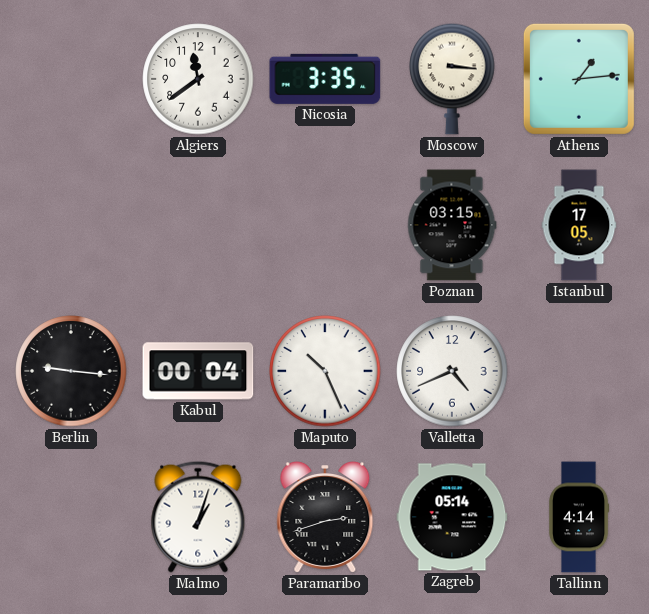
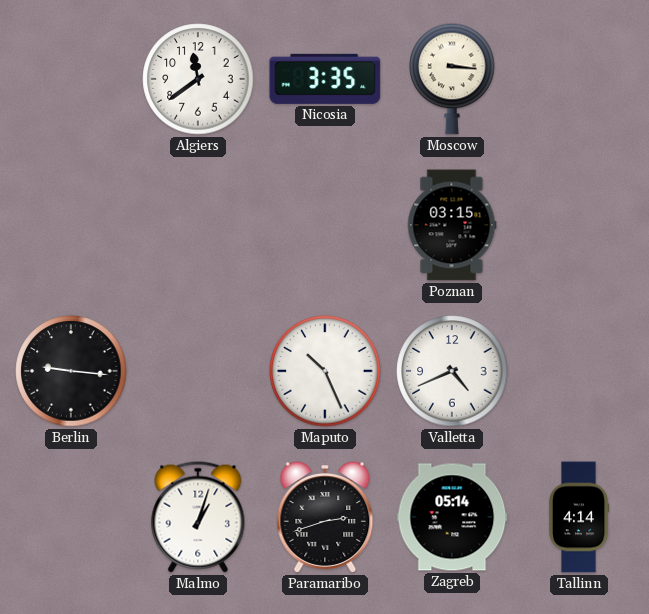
Athens: 1:14 -> none (579, 79)
Istanbul: 17:05 -> none (579, 225)
Kabul: 00:04 -> none (198, 371)
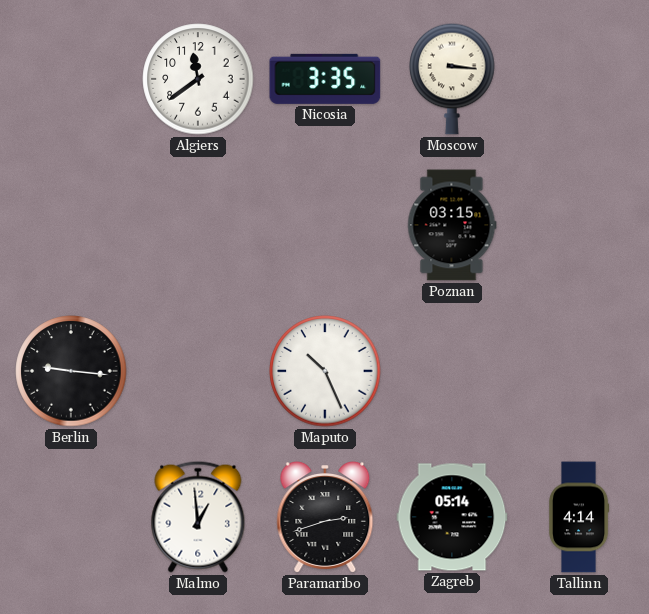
Valletta: 4:41 -> none (452, 371)
Malmo: 1:03 -> 12:59 (198, 517)
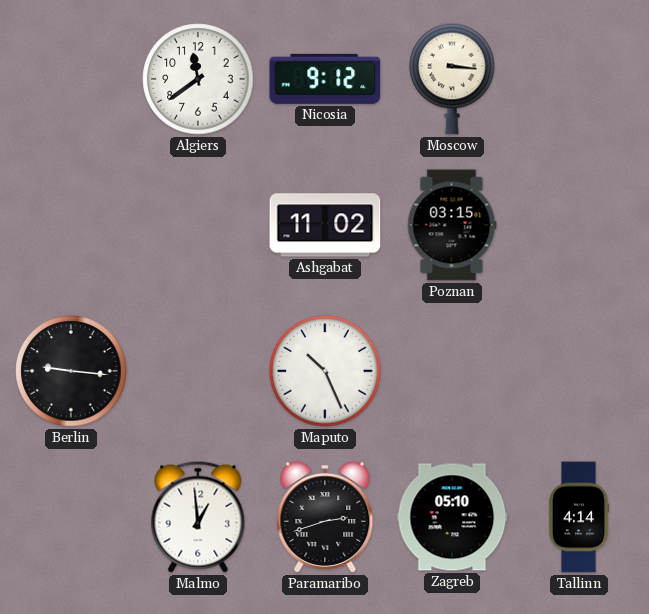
Nicosia: 3:35 -> 9:12 (325, 79)
Ashgabat: none -> 11:02 (325, 225)
Zagreb: 05:14 -> 05:10 (452, 517)
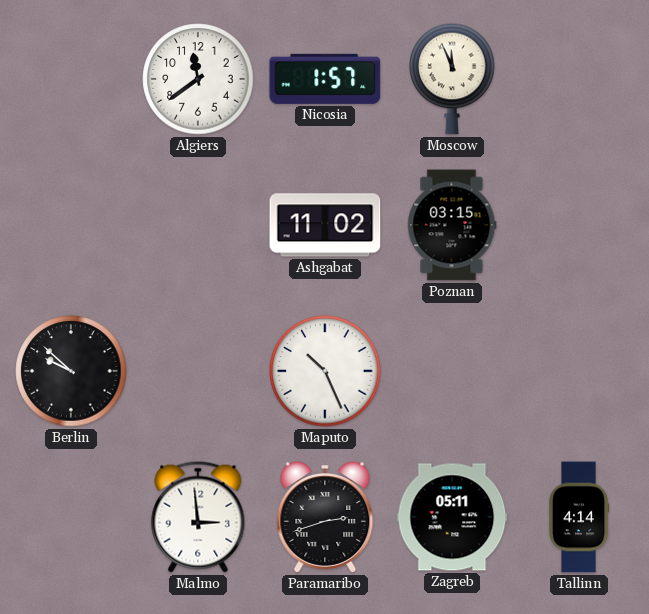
Nicosia: 9:12 -> 1:57 (325, 79)
Moscow: 3:16 -> 11:56 (452, 79)
Berlin: 9:16 -> 9:52 (71, 371)
Malmo: 12:59 -> 2:59 (198, 517)
Zagreb: 05:10 -> 05:11 (452, 517)
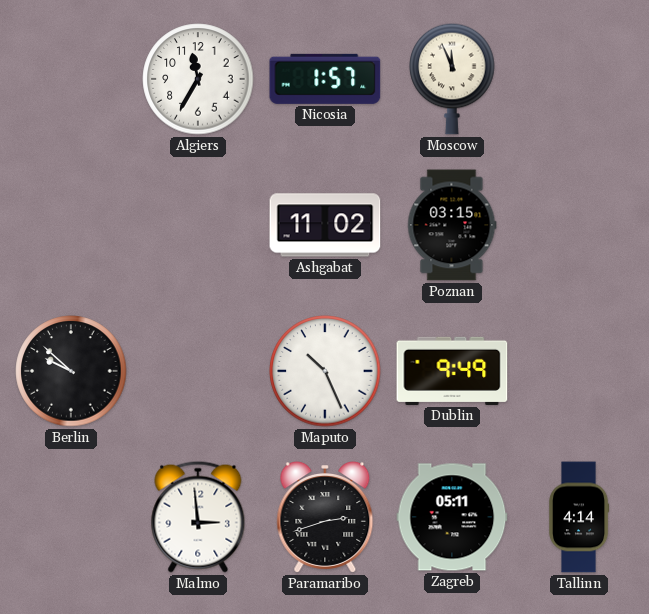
Algiers: 11:39 -> 11:35 (198, 79)
Dublin: none -> 9:49 (452, 371)
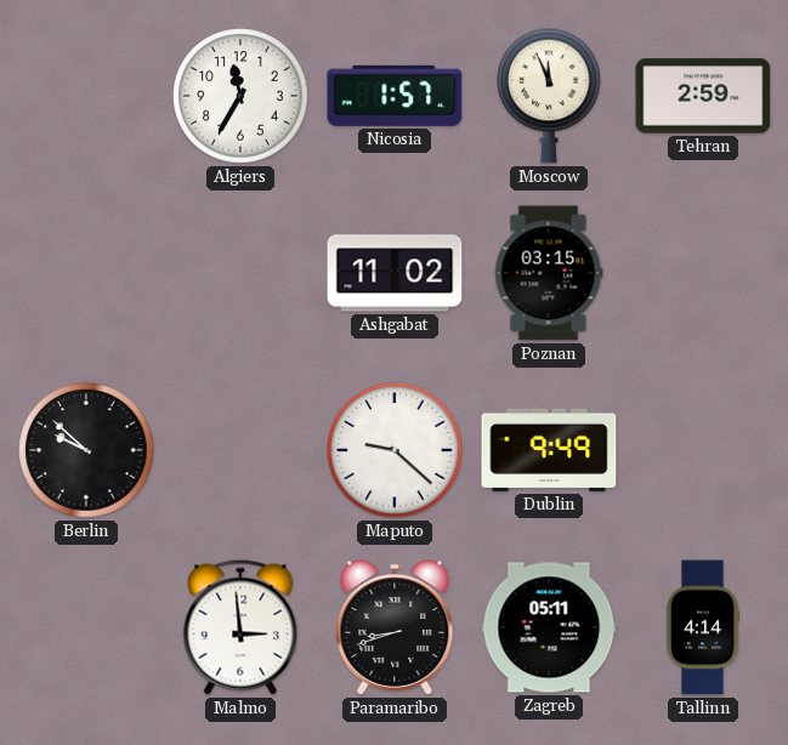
Tehran: none -> 2:59 (703, 96)
Maputo: 10:26 -> 9:22 (395, 450)
Paramaribo: 2:42 -> 8:42 (395, 629)
